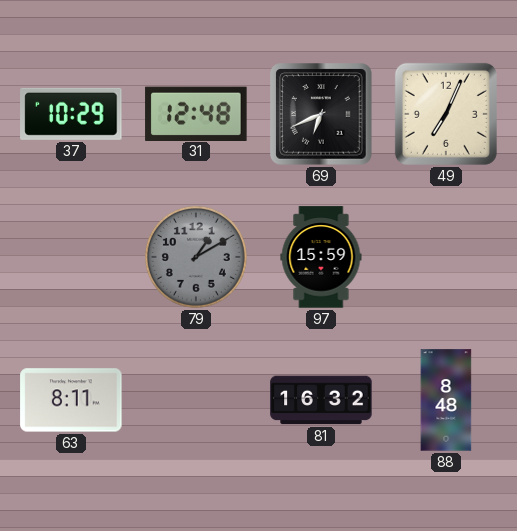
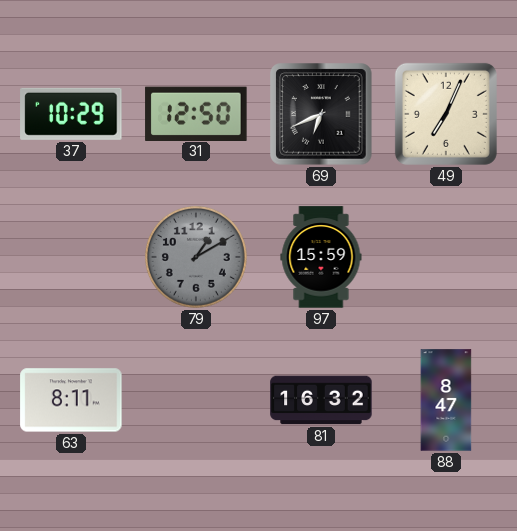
31: 12:48 -> 12:50 (196, 113)
88: 8:48 -> 8:47 (446, 400)
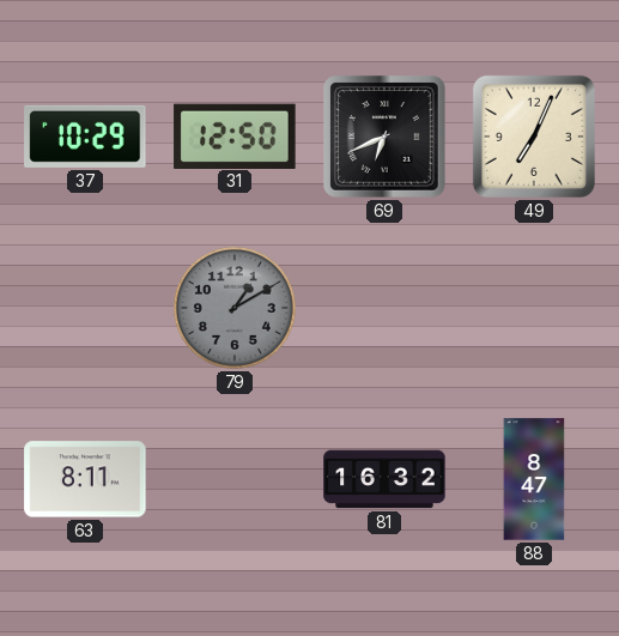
97: 15:59 -> none (321, 257)
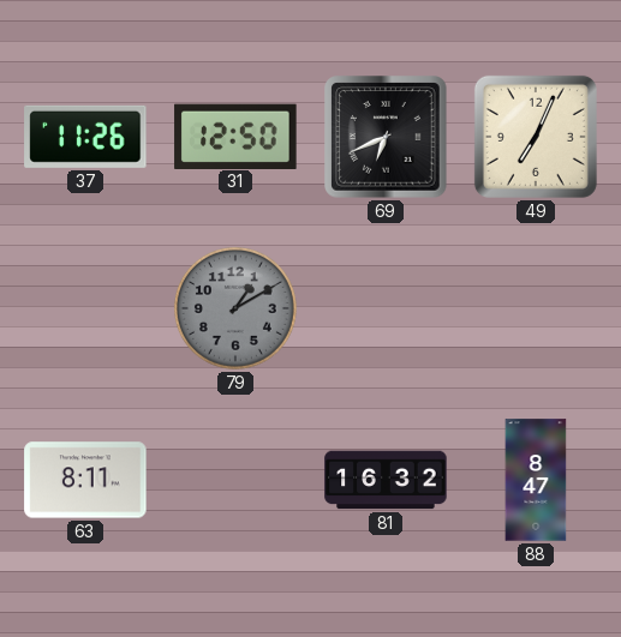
37: 10:29 -> 11:26 (85, 137)
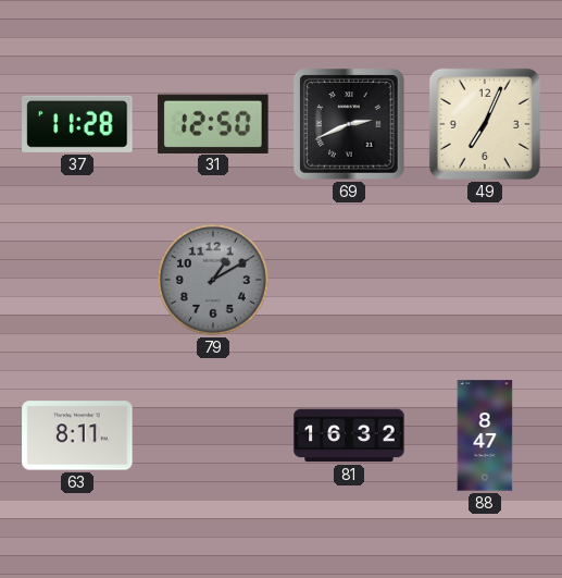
37: 11:26 -> 11:28 (77, 124)
69: 6:41 -> 2:41 (349, 124)
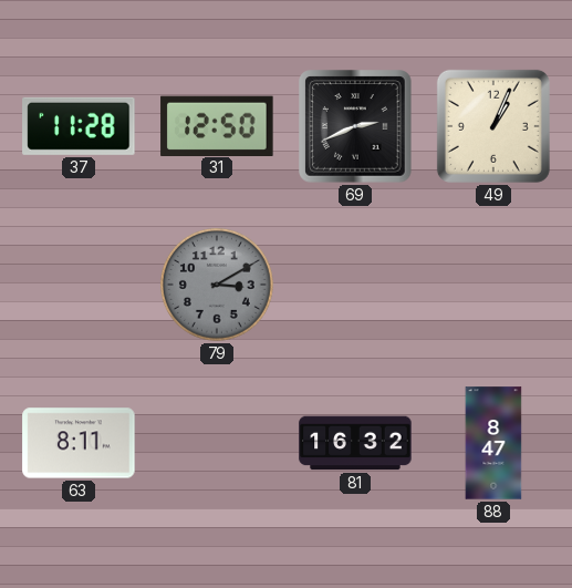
49: 7:04 -> 1:04 (493, 126)
79: 1:10 -> 3:10 (217, 285)
